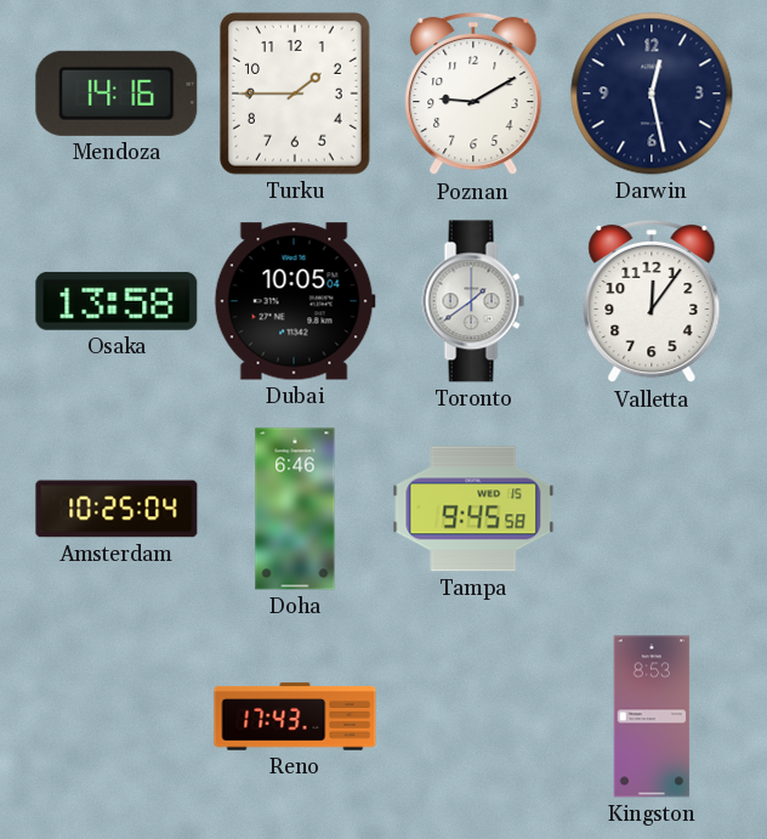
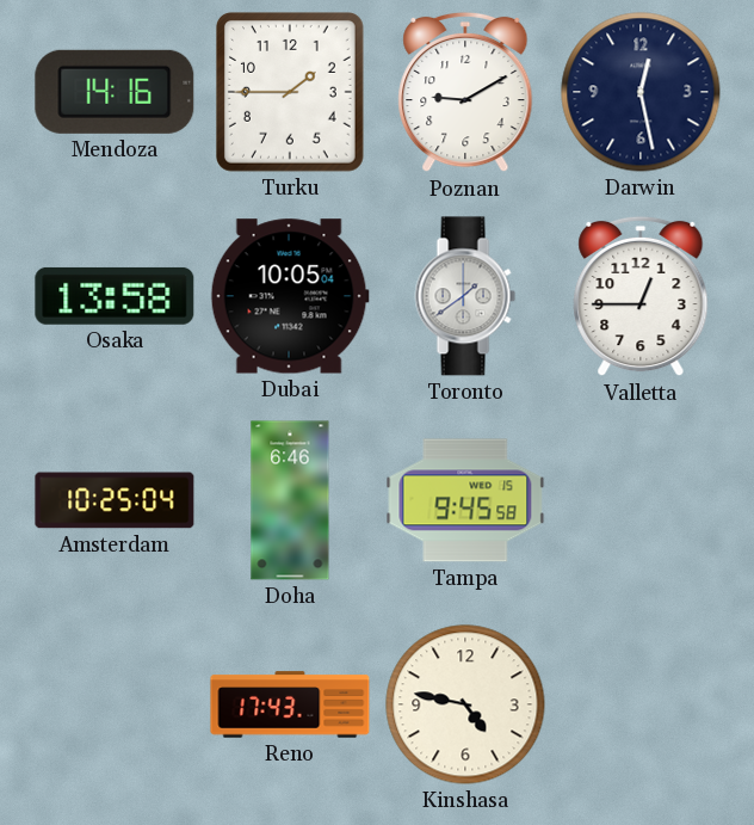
Valletta: 12:06 -> 12:45 (641, 296)
Kinshasa: none -> 4:47 (465, 704)
Kingston: 8:53 -> none (652, 716)
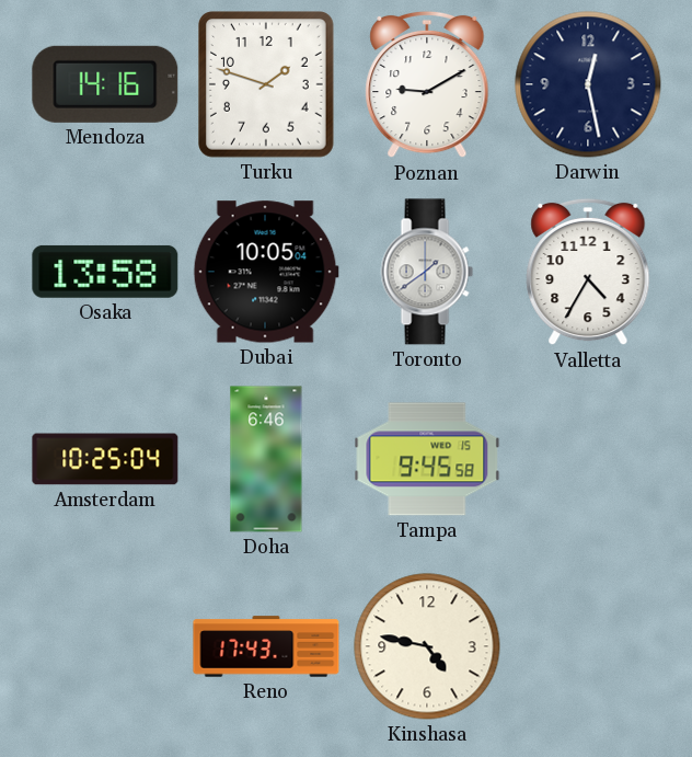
Turku: 1:45 -> 1:48 (267, 85)
Valletta: 12:45 -> 4:35 (588, 272)
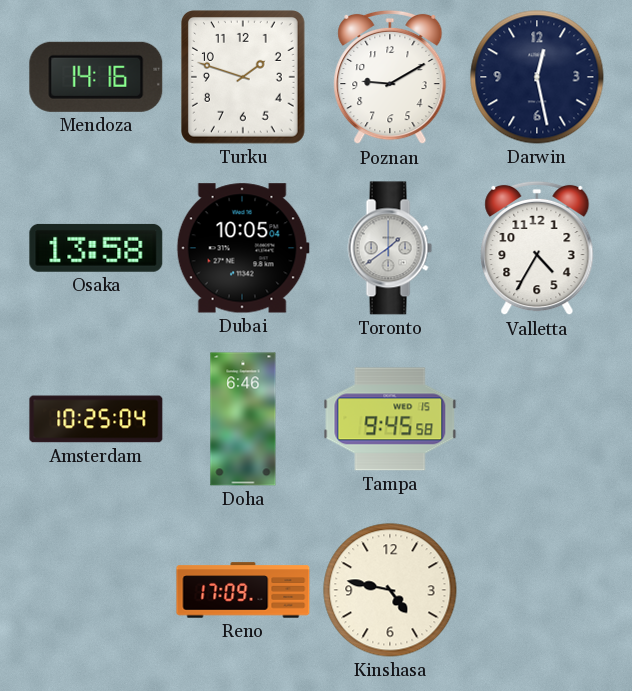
Reno: 17:43 -> 17:09 (243, 590)
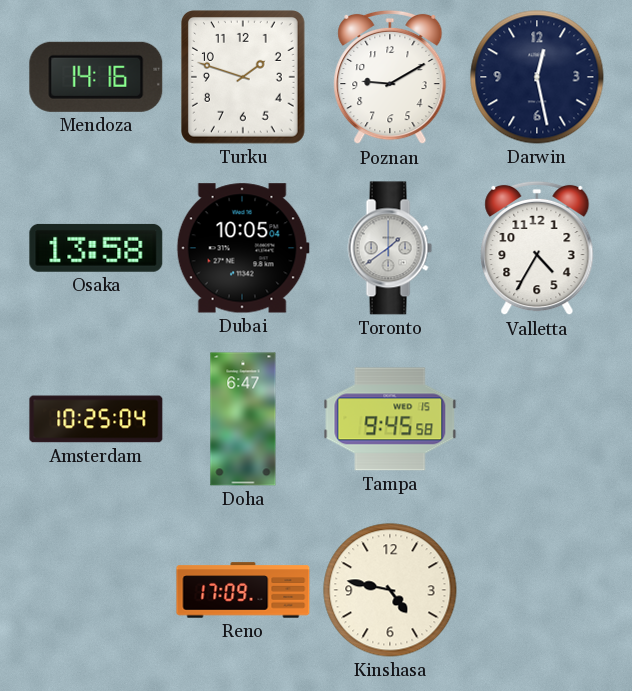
Doha: 6:46 -> 6:47 (243, 419)
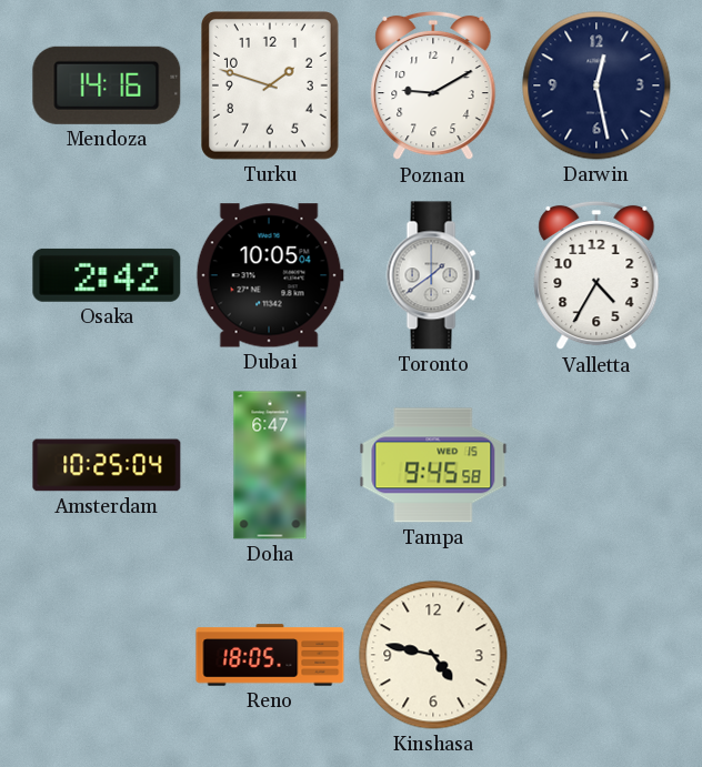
Osaka: 13:58 -> 2:42 (107, 275)
Reno: 17:09 -> 18:05 (270, 655)
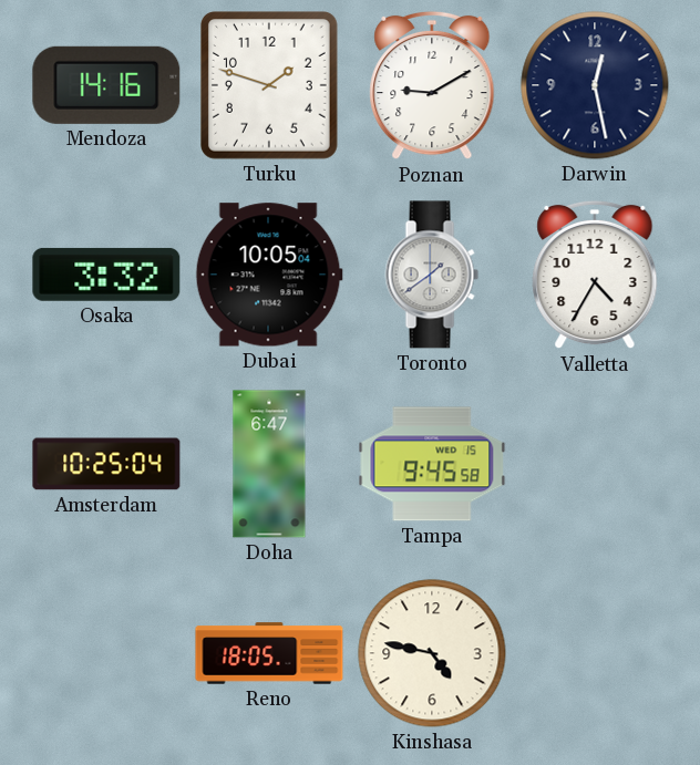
Osaka: 2:42 -> 3:32 (106, 275)
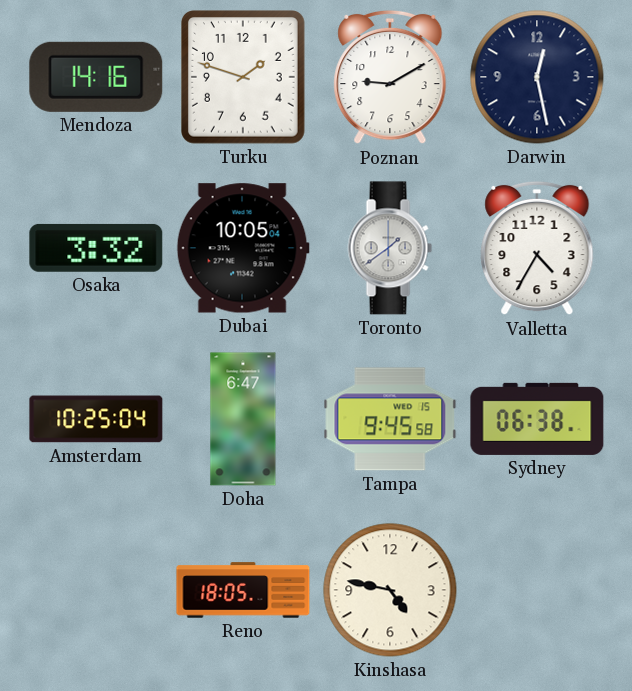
Sydney: none -> 06:38 (537, 419)
